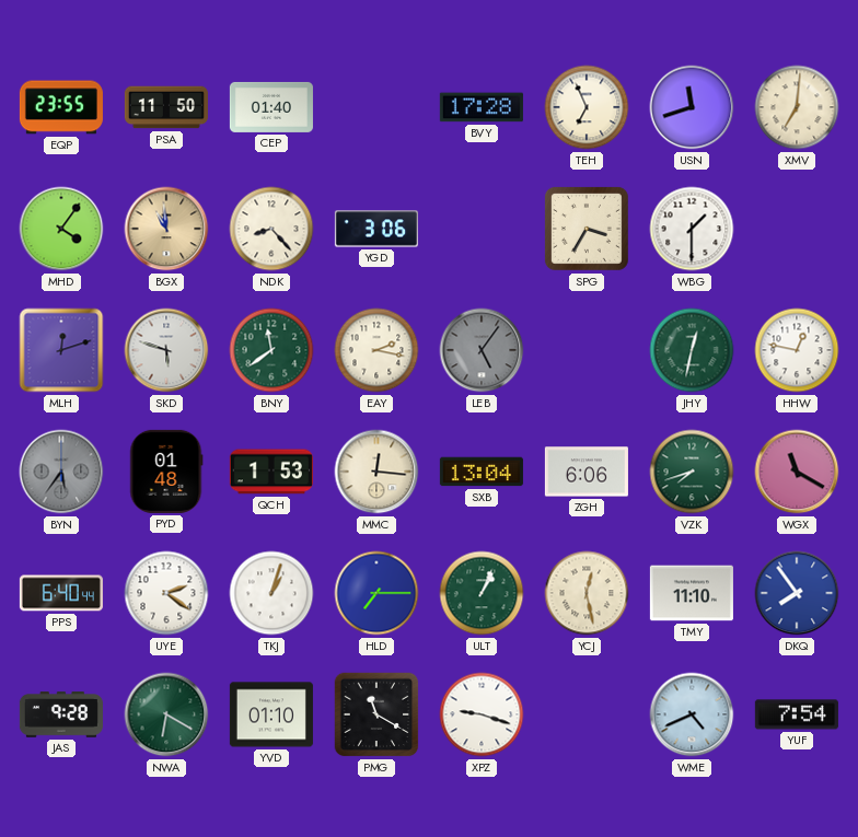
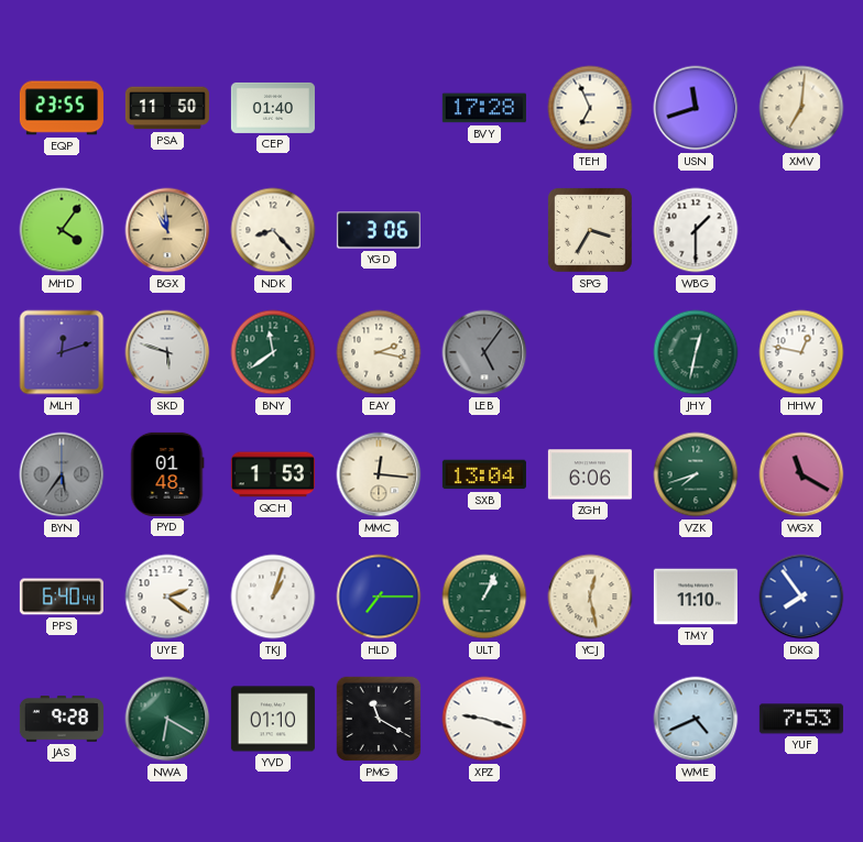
YUF: 7:54 -> 7:53 (801, 719)
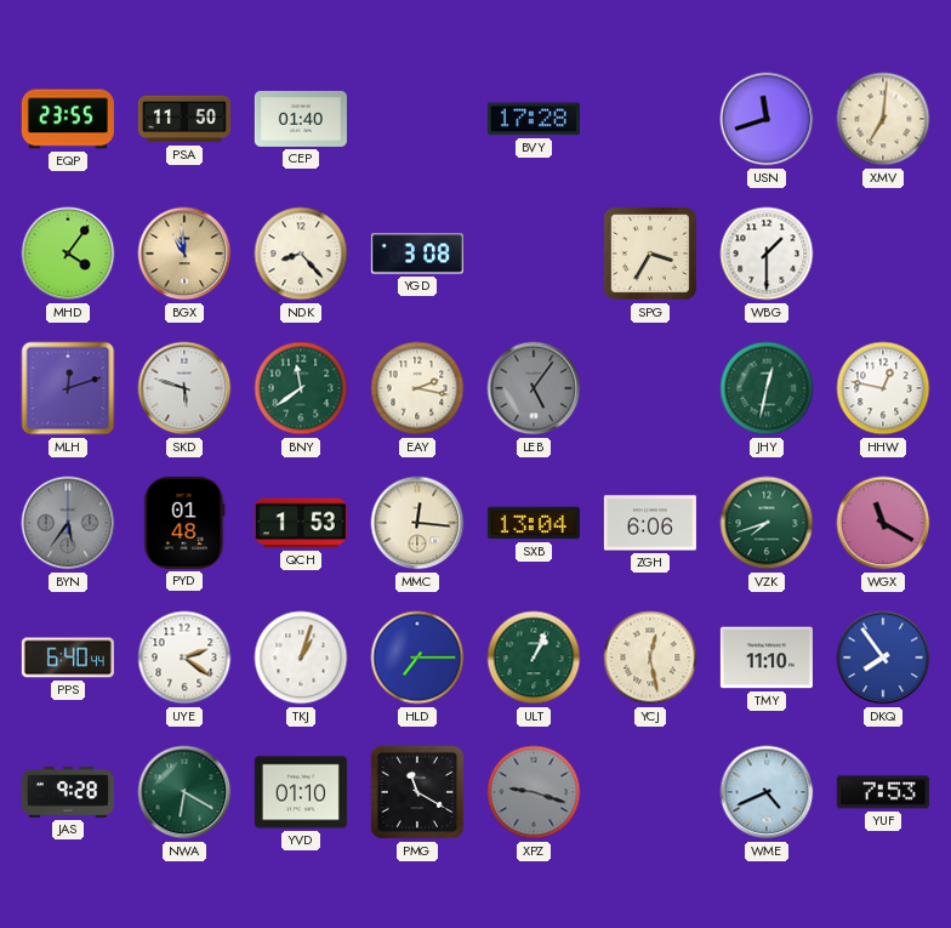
TEH: 6:56 -> none (590, 108)
YGD: 3:06 -> 3:08 (417, 254)
XPZ dial: white -> grey (534, 792)
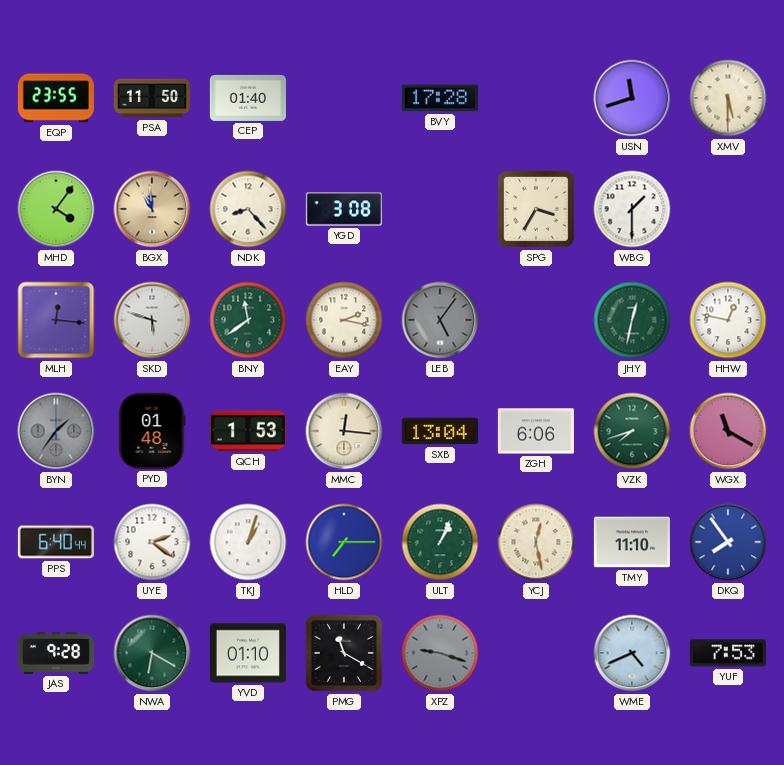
XMV: 7:01 -> 5:30 (728, 98)
MLH: 12:12 -> 12:16 (56, 320)
BYN: 5:36 -> 1:36 (56, 431)
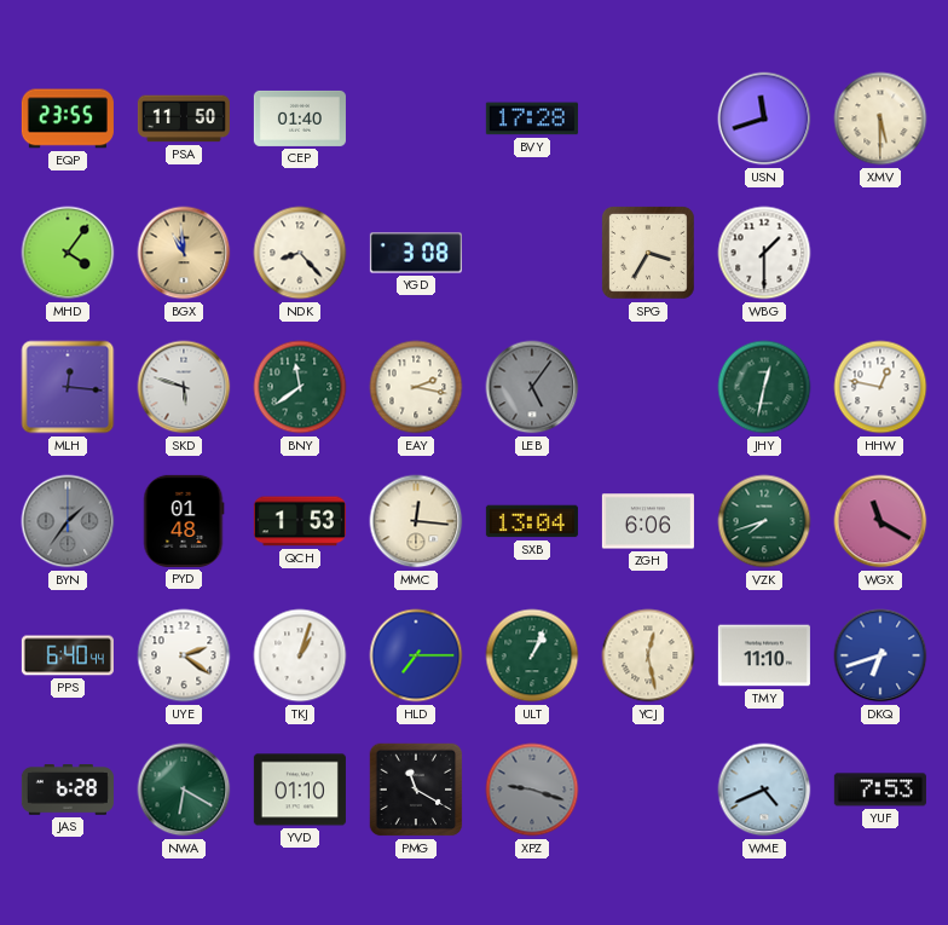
DKQ: 7:54 -> 6:42 (880, 655)
JAS: 9:28 -> 6:28 (68, 790)
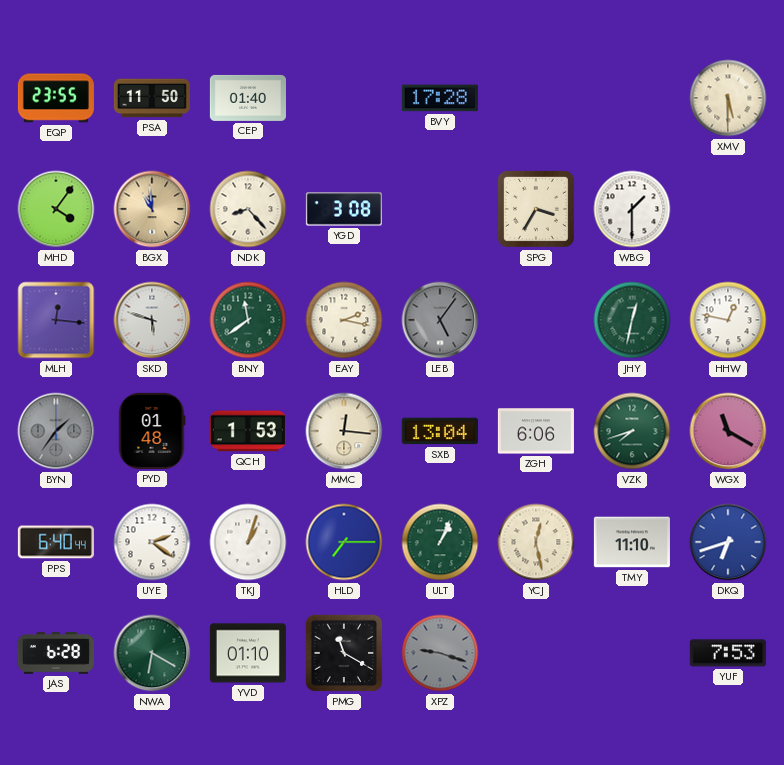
USN: 11:42 -> none (764, 118)
WME: 4:41 -> none (764, 790)
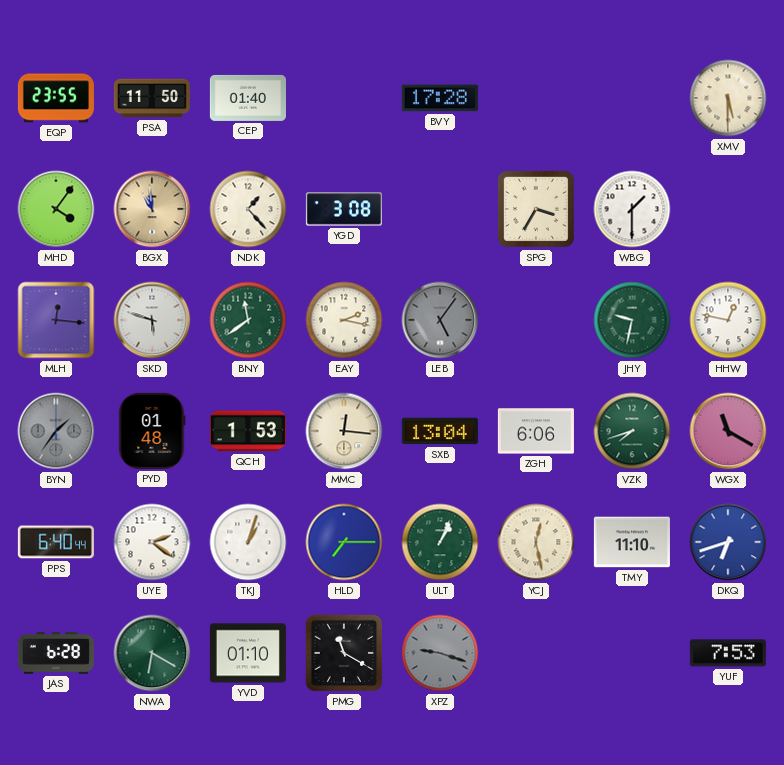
NDK: 8:23 -> 1:23 (248, 209)
JHY: 12:32 -> 9:32 (632, 320)
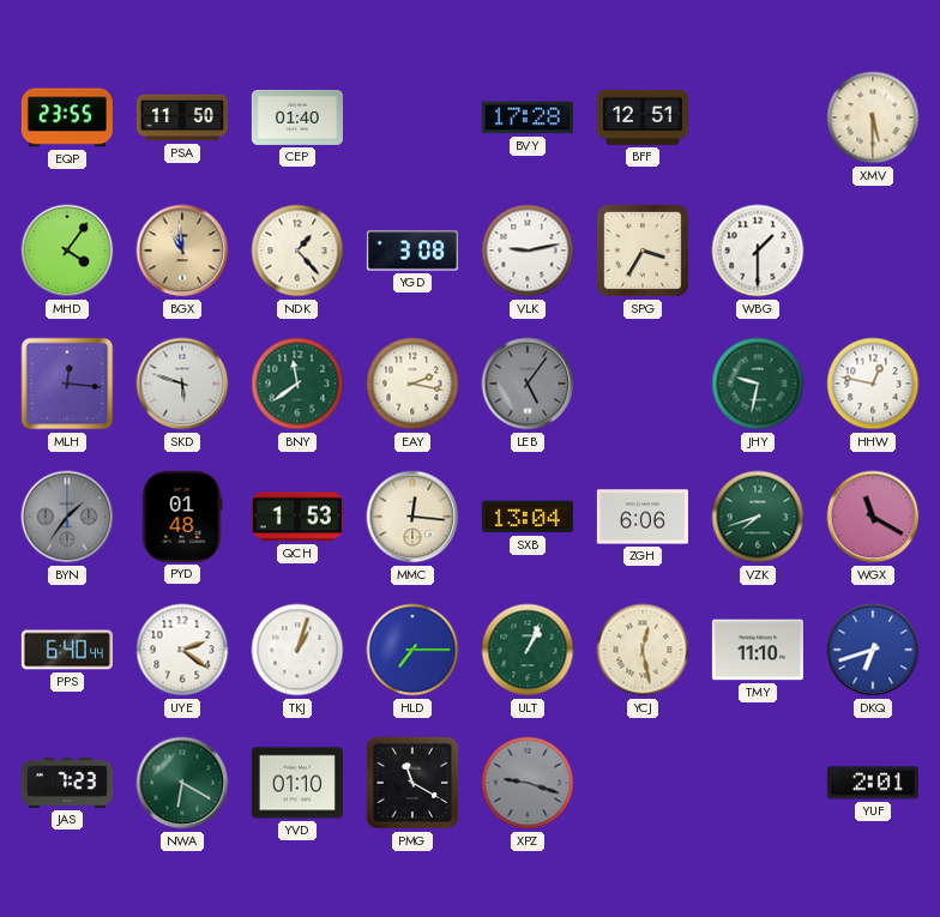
BFF: none -> 12:51 (643, 117)
VLK: none -> 9:13 (528, 251)
JAS: 6:28 -> 7:23 (67, 783)
YUF: 7:53 -> 2:01 (873, 783)
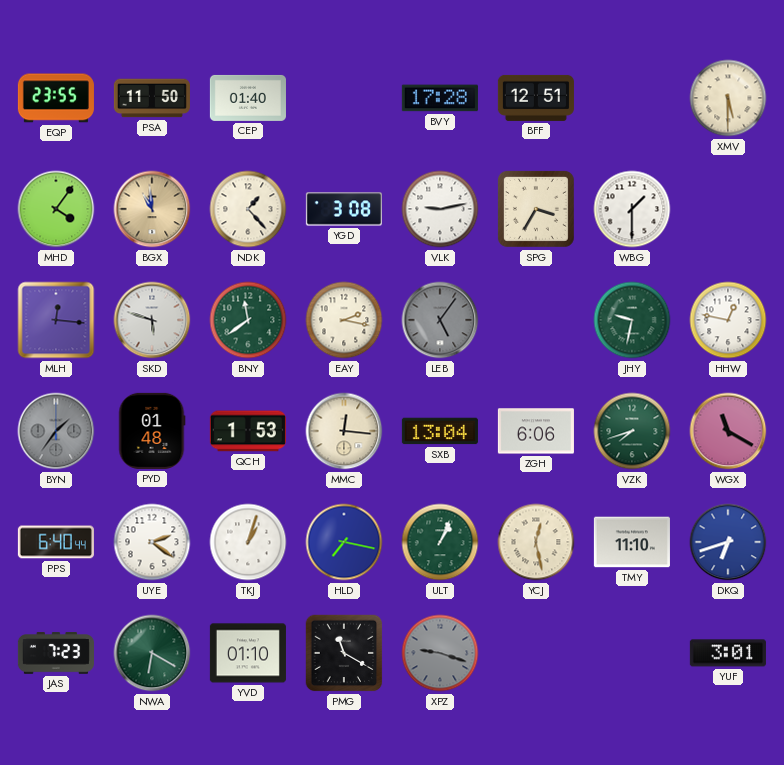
HLD: 7:15 -> 7:17 (344, 542)
YUF: 2:01 -> 3:01 (728, 653)
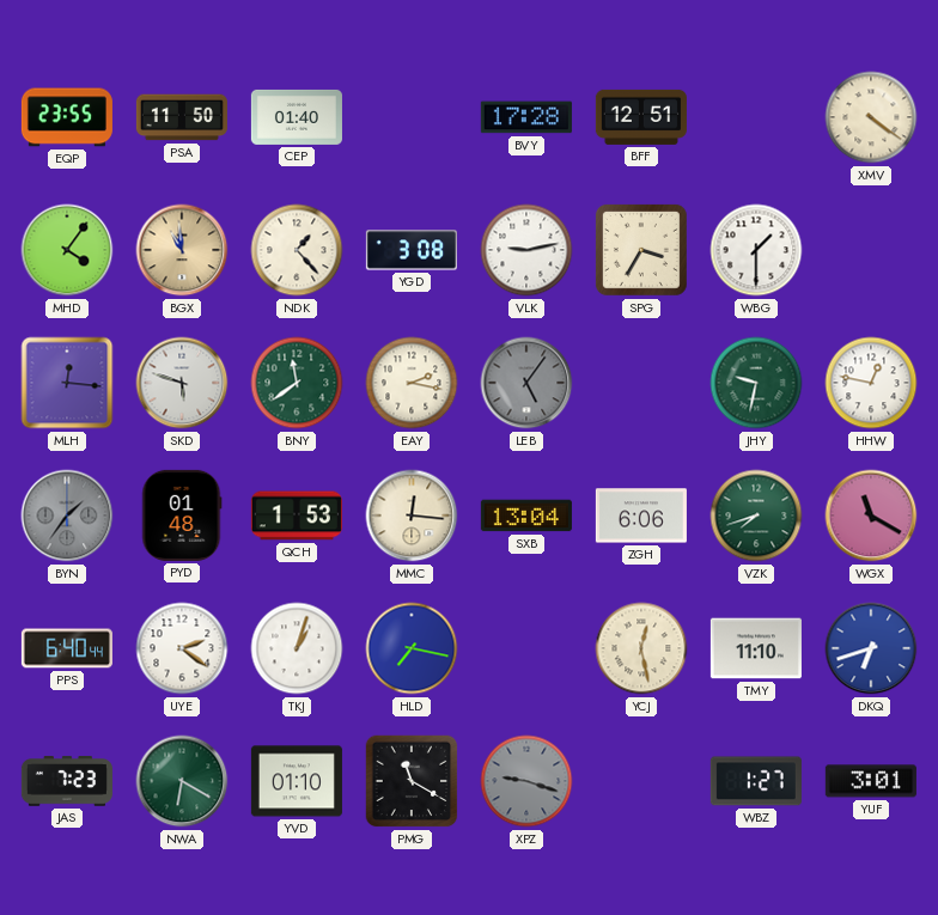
XMV: 5:30 -> 4:21 (871, 117)
ULT: 1:04 -> none (440, 542)
WBZ: none -> 1:27 (756, 781)
